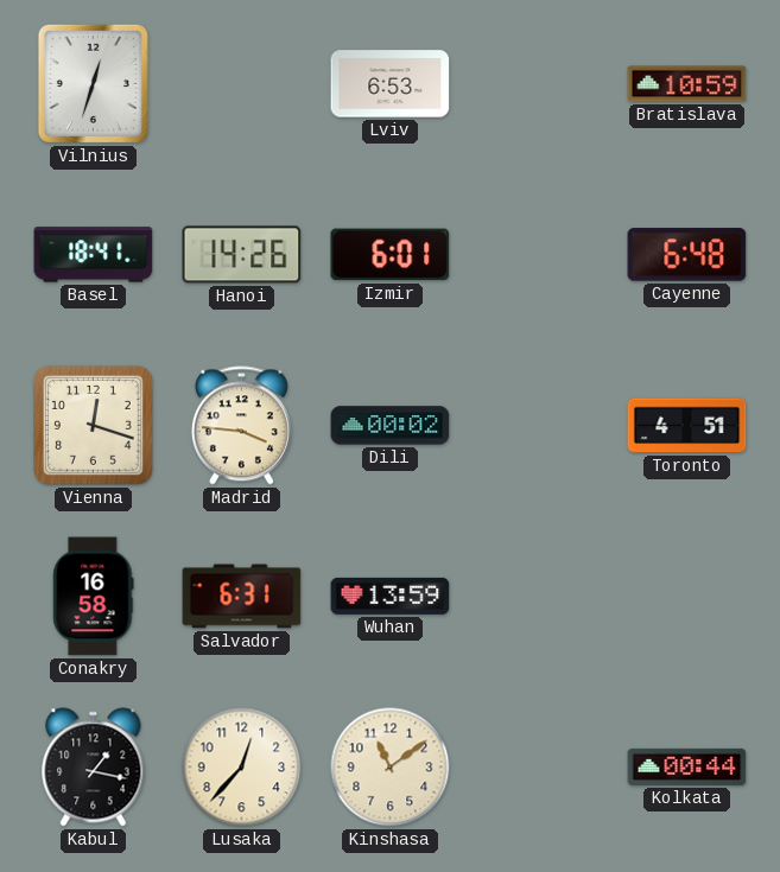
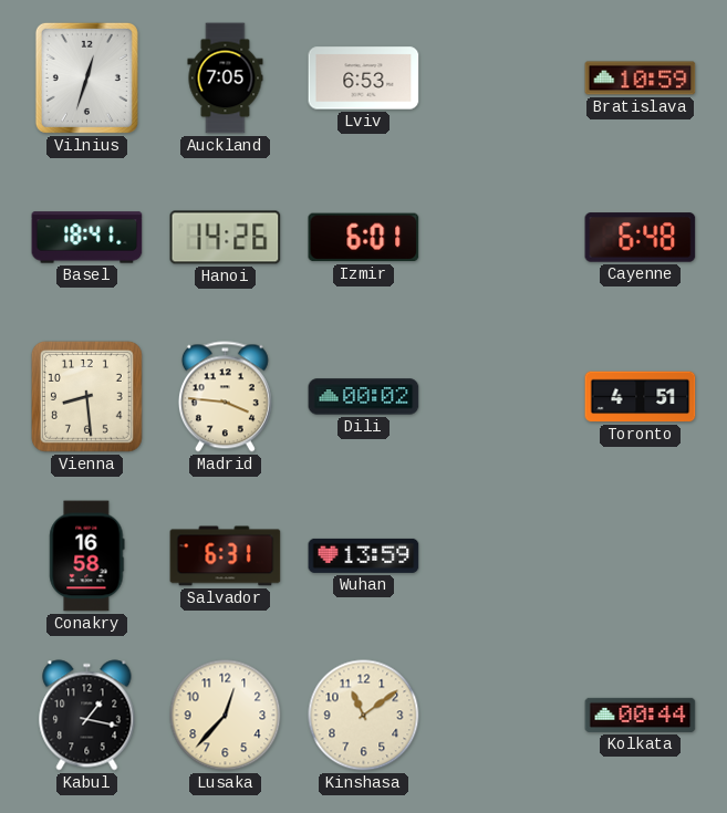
Auckland: none -> 7:05 (226, 79)
Vienna: 12:18 -> 8:29 (86, 396)
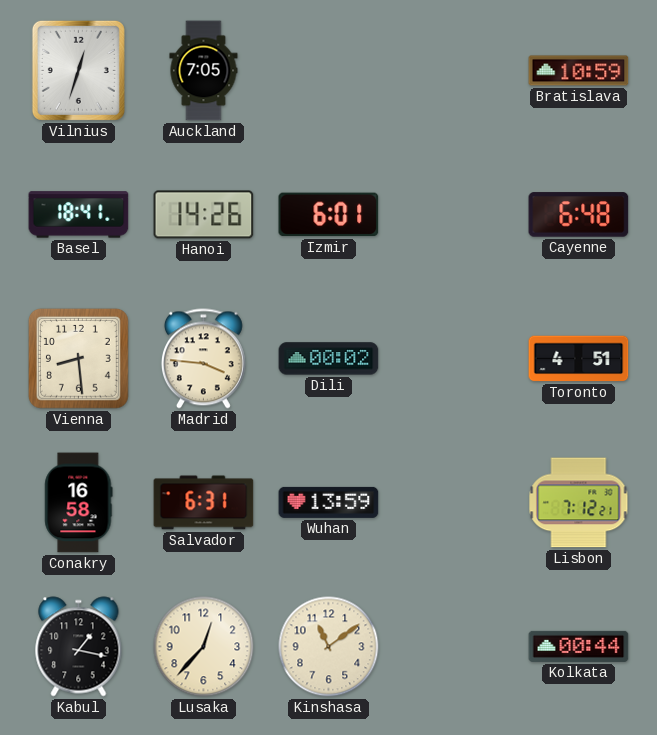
Lviv: 6:53 -> none (364, 79)
Lisbon: none -> 7:12 (579, 503)
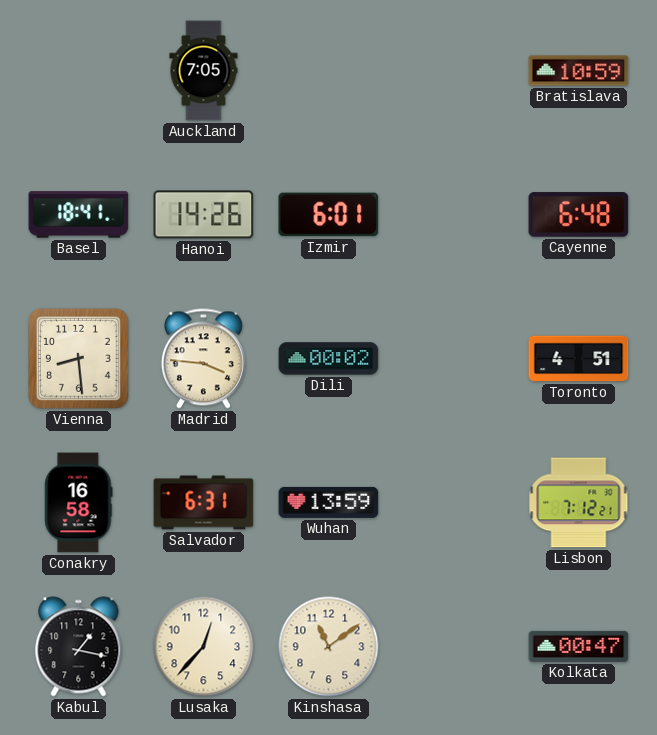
Vilnius: 12:33 -> none (78, 70)
Kolkata: 00:44 -> 00:47 (579, 646)
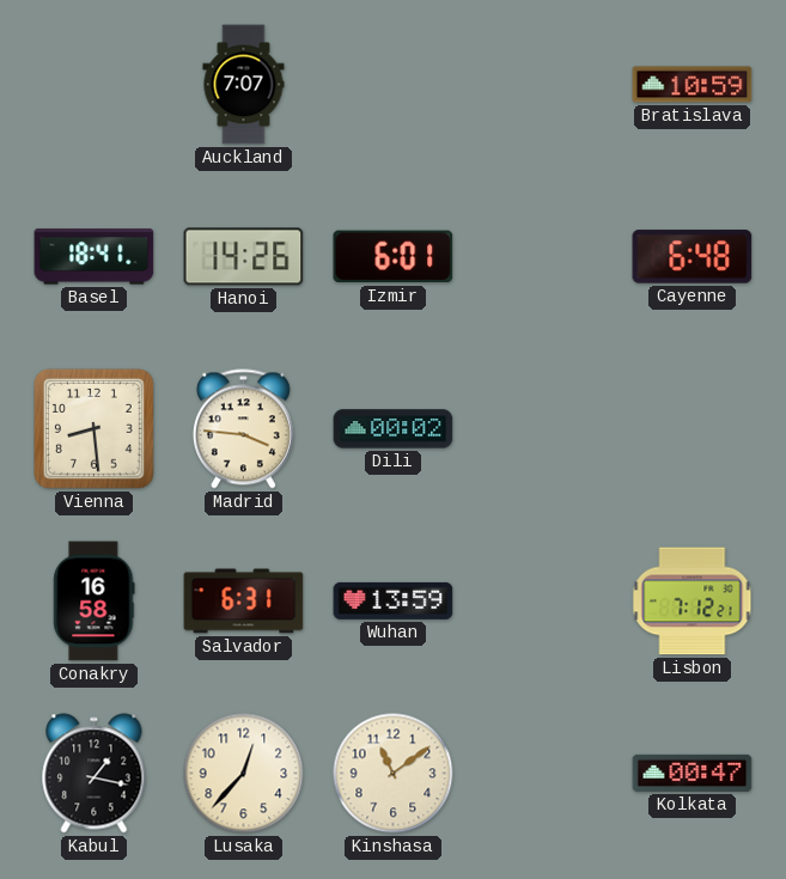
Auckland: 7:05 -> 7:07 (244, 85)
Toronto: 4:51 -> none (579, 359)
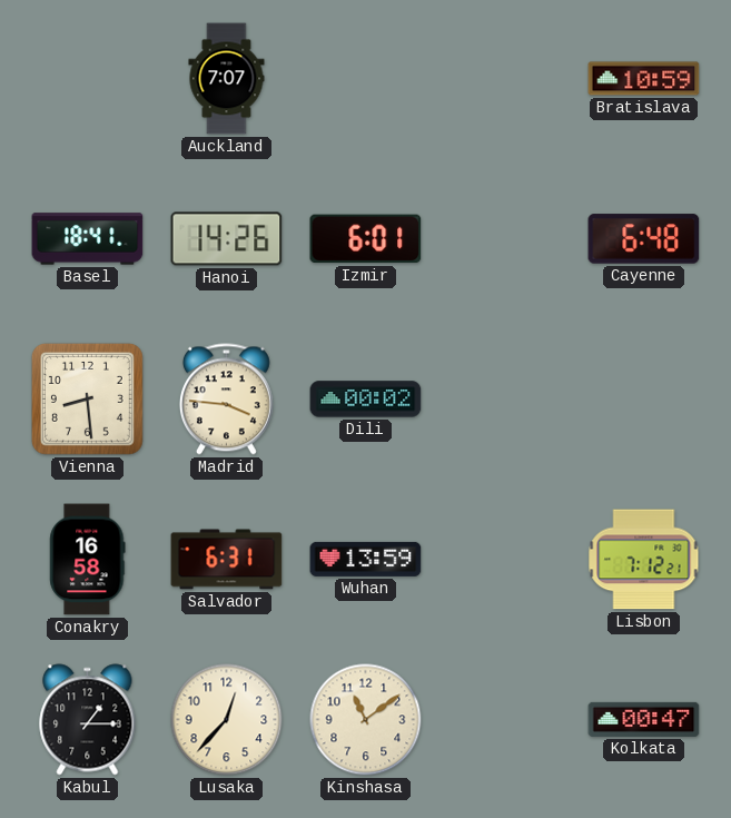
Kabul: 1:17 -> 1:15 (88, 720)
